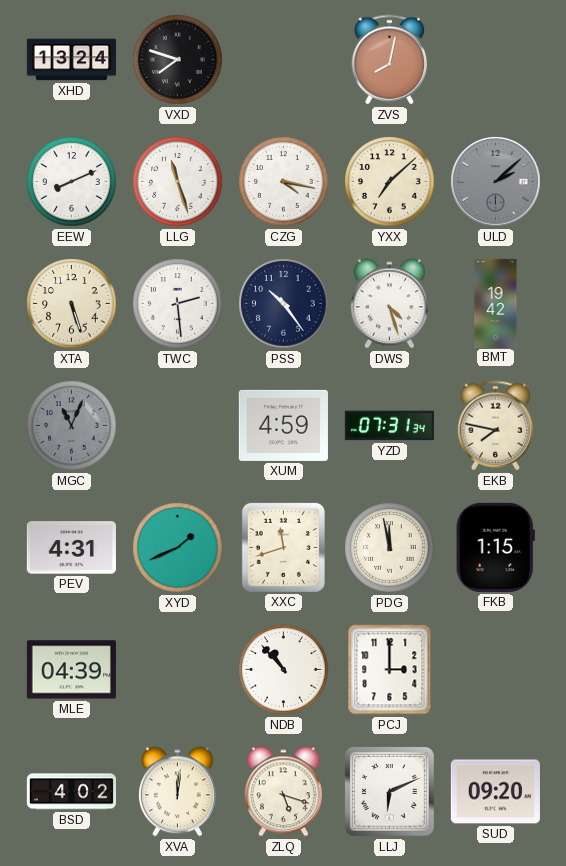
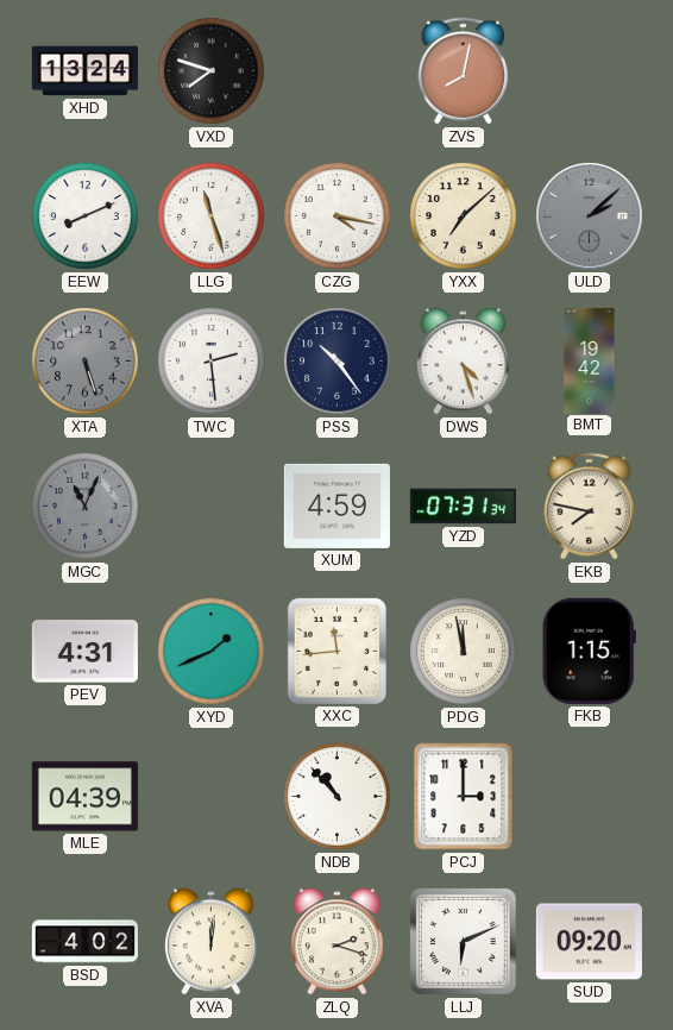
XTA dial: cream -> grey (86, 362)
XXC: 11:42 -> 11:44 (336, 651)
ZLQ: 5:18 -> 2:18 (338, 942)
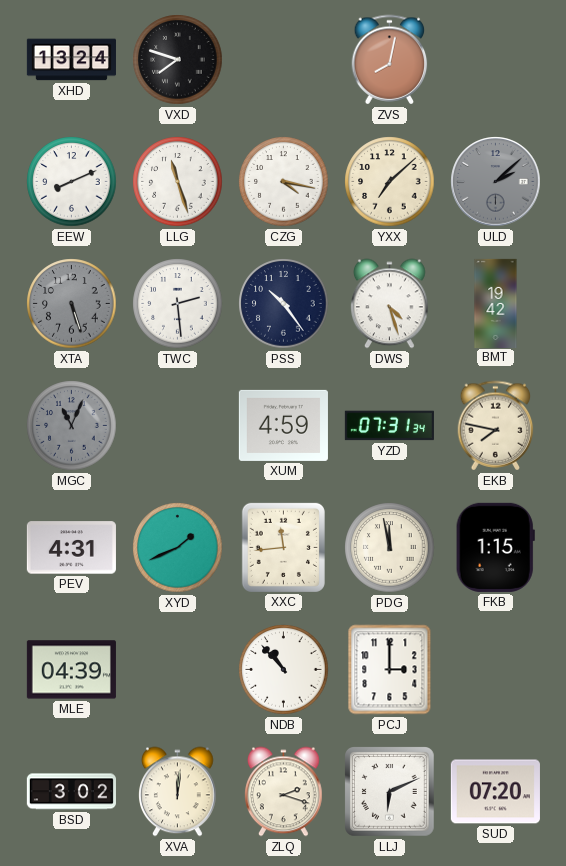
BSD: 4:02 -> 3:02 (71, 792)
SUD: 09:20 -> 07:20 (495, 792)
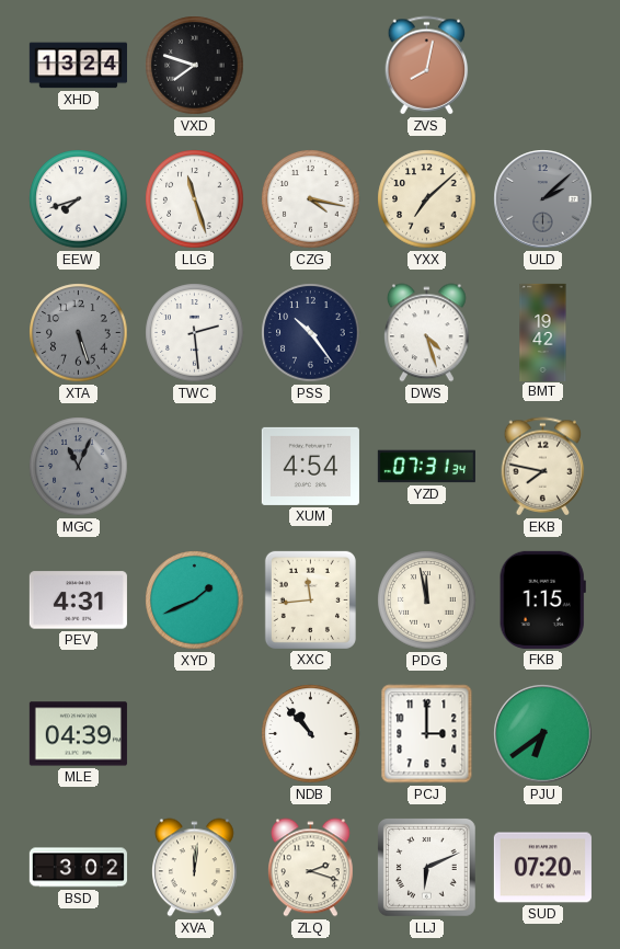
EEW: 8:11 -> 7:42 (79, 199)
XUM: 4:59 -> 4:54 (310, 466)
PJU: none -> 6:39 (543, 734)
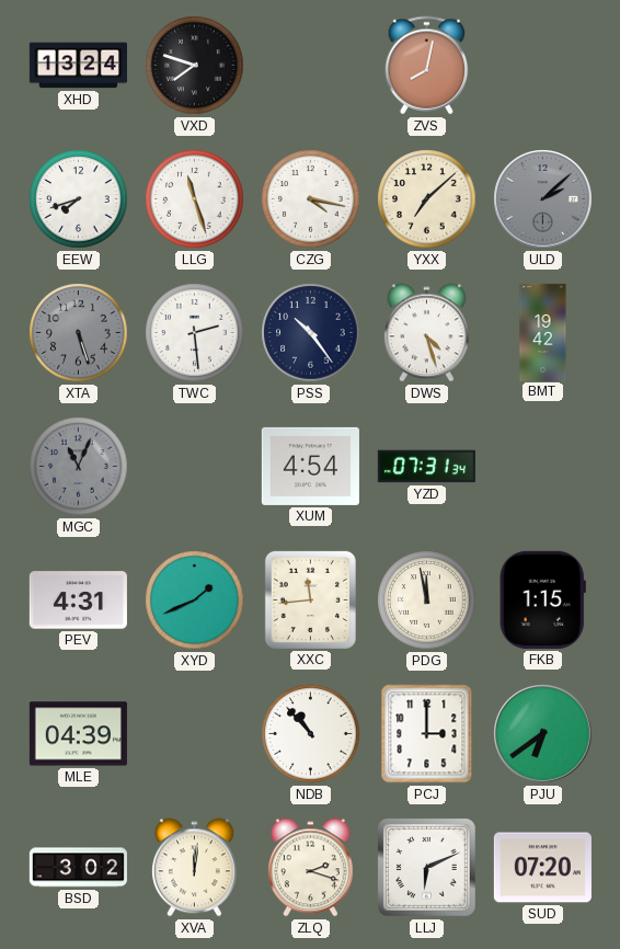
EKB: 7:47 -> none (543, 467)
